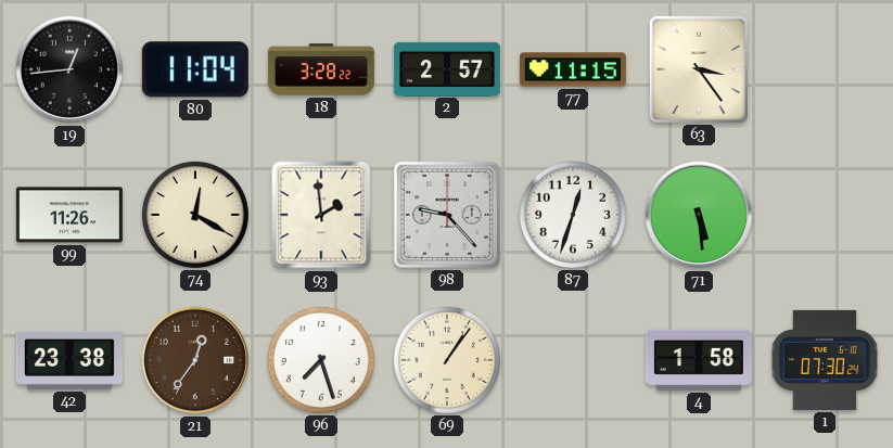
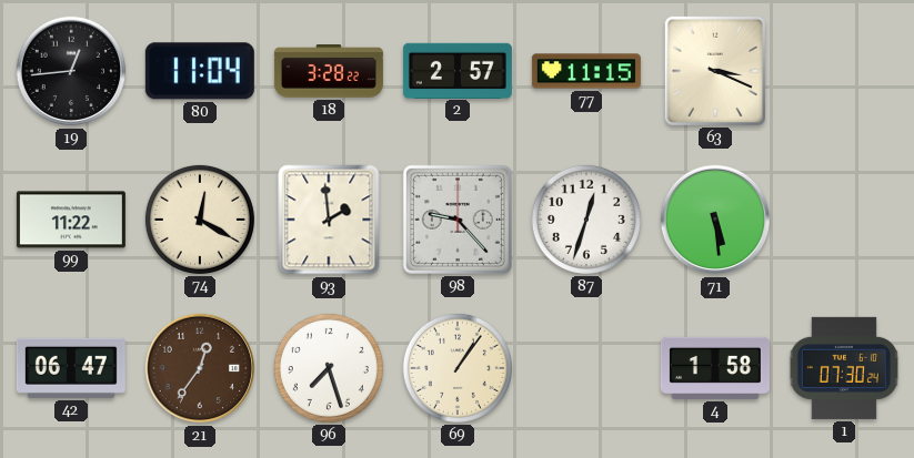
63: 3:24 -> 3:19 (715, 71)
99: 11:26 -> 11:22 (71, 220)
42: 23:38 -> 06:47 (71, 368)
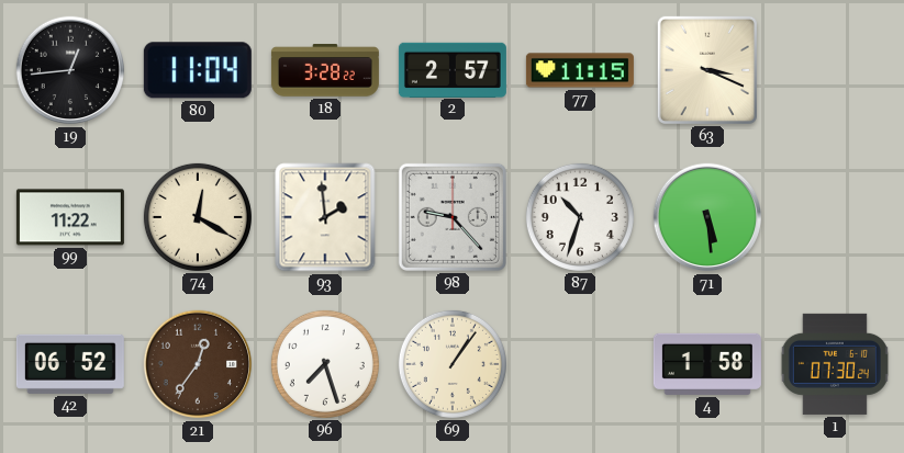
87: 12:33 -> 10:33 (580, 217)
42: 06:47 -> 06:52 (70, 364)
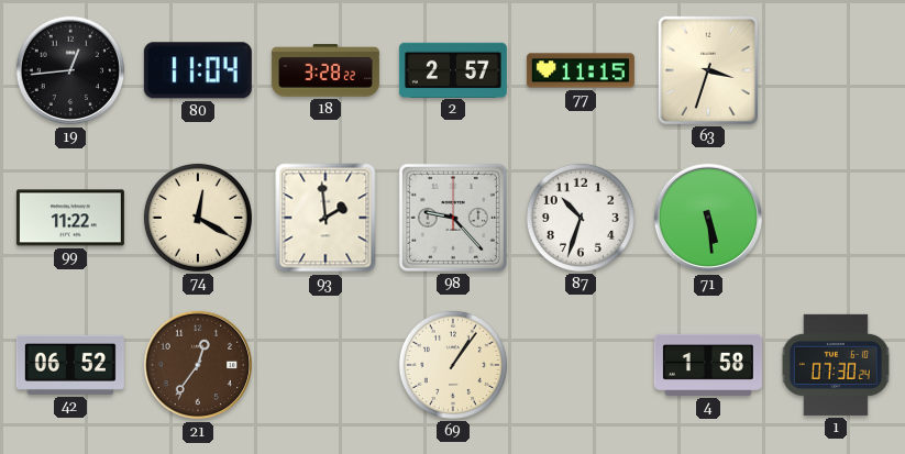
63: 3:19 -> 3:33 (708, 70)
96: 7:27 -> none (325, 364)
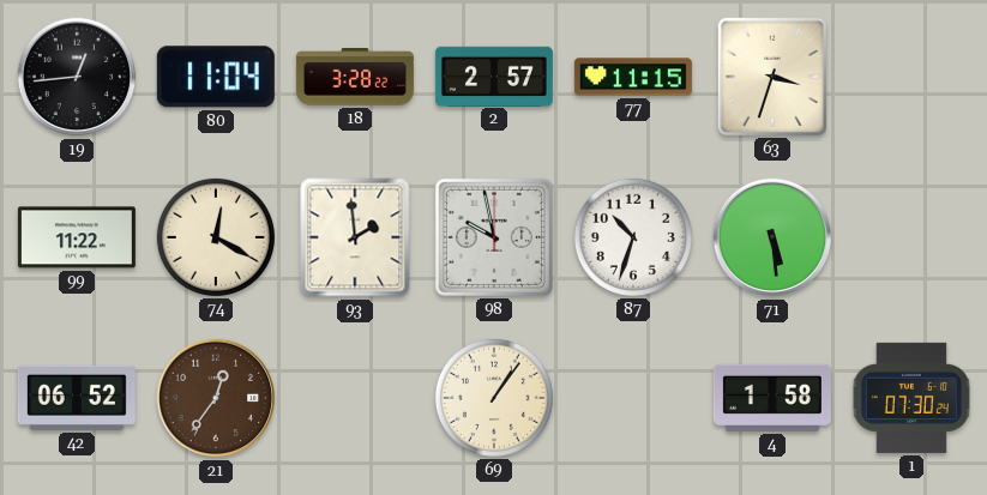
98: 9:23 -> 9:58 (494, 237)
